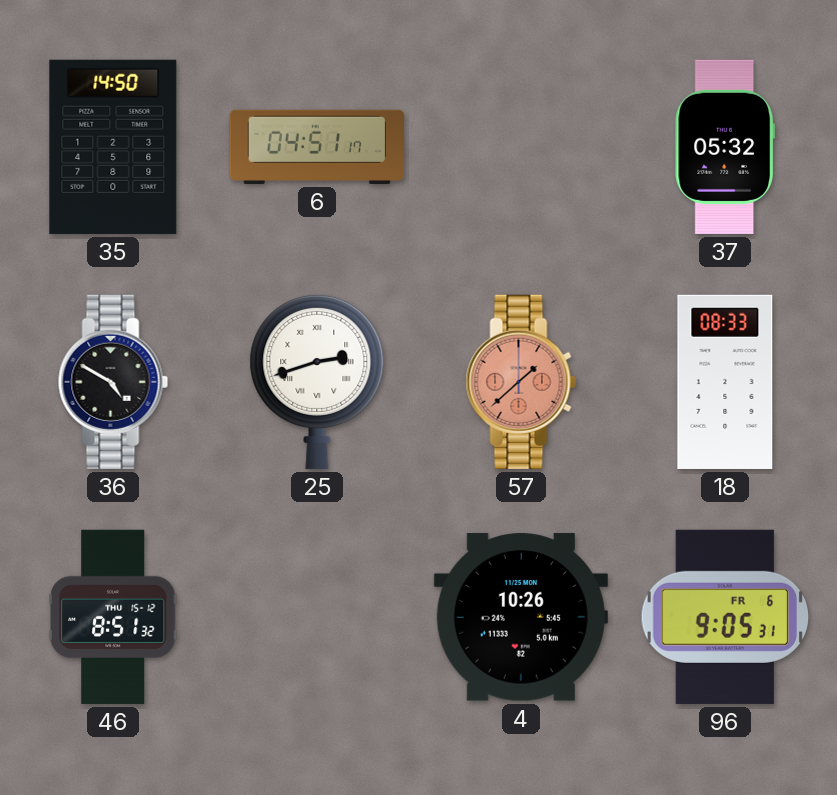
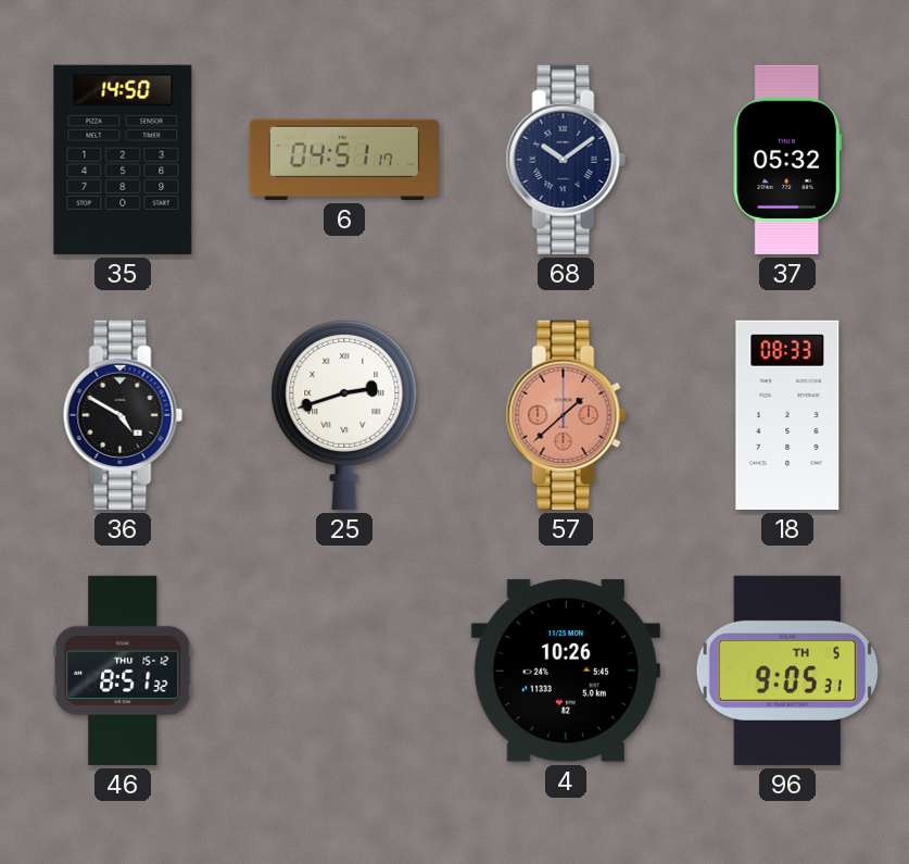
68: none -> 10:09 (566, 160)
96 date: FR 6 -> TH 5 (786, 671)
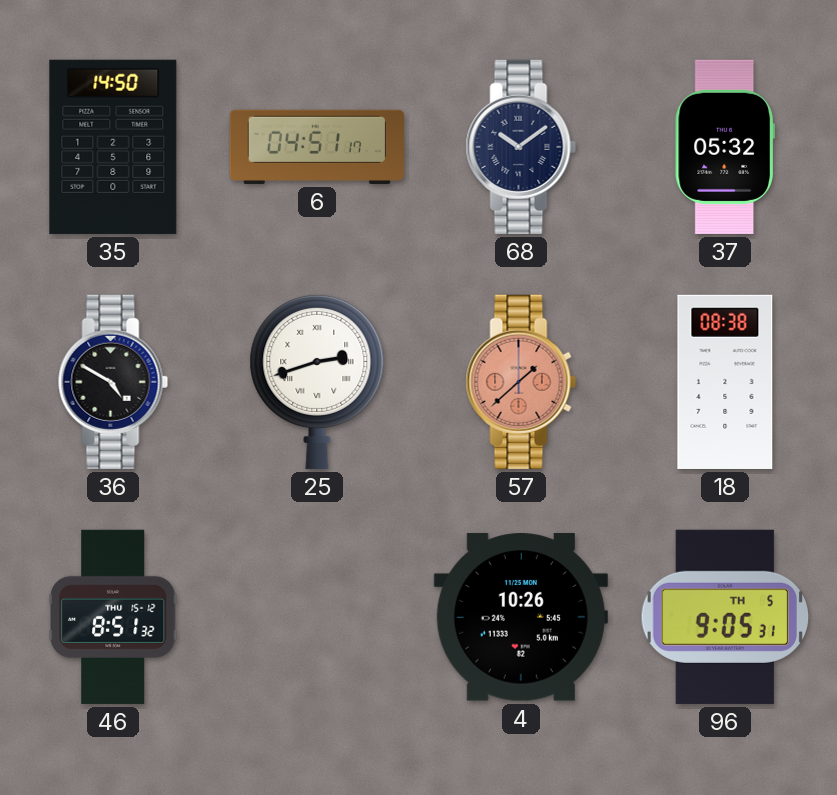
18: 08:33 -> 08:38 (725, 382)
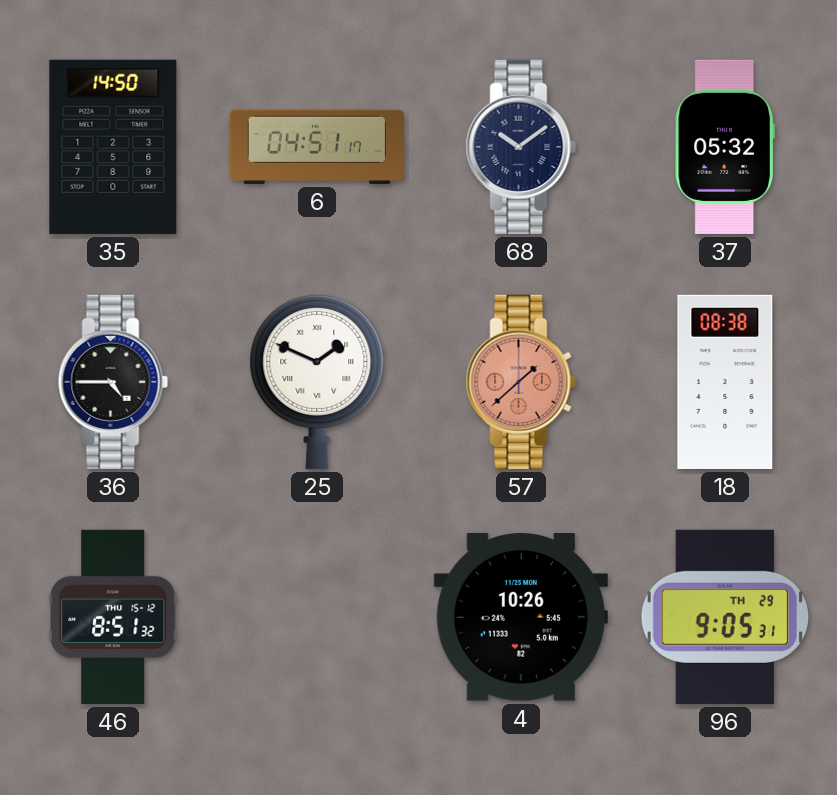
36: 4:50 -> 4:45 (113, 382)
25: 2:42 -> 1:49 (317, 381)
96 date: TH 5 -> TH 29 (724, 617)
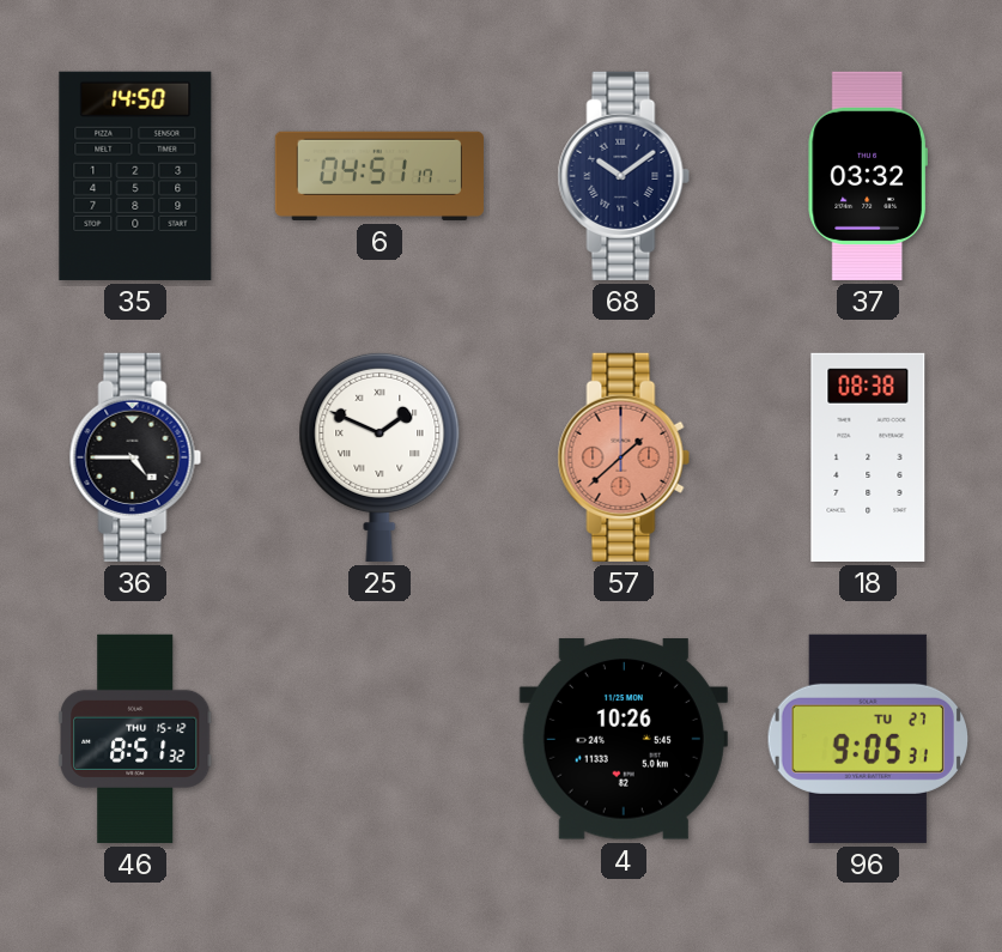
37: 05:32 -> 03:32 (868, 176)
96 date: TH 29 -> TU 27 (867, 739)
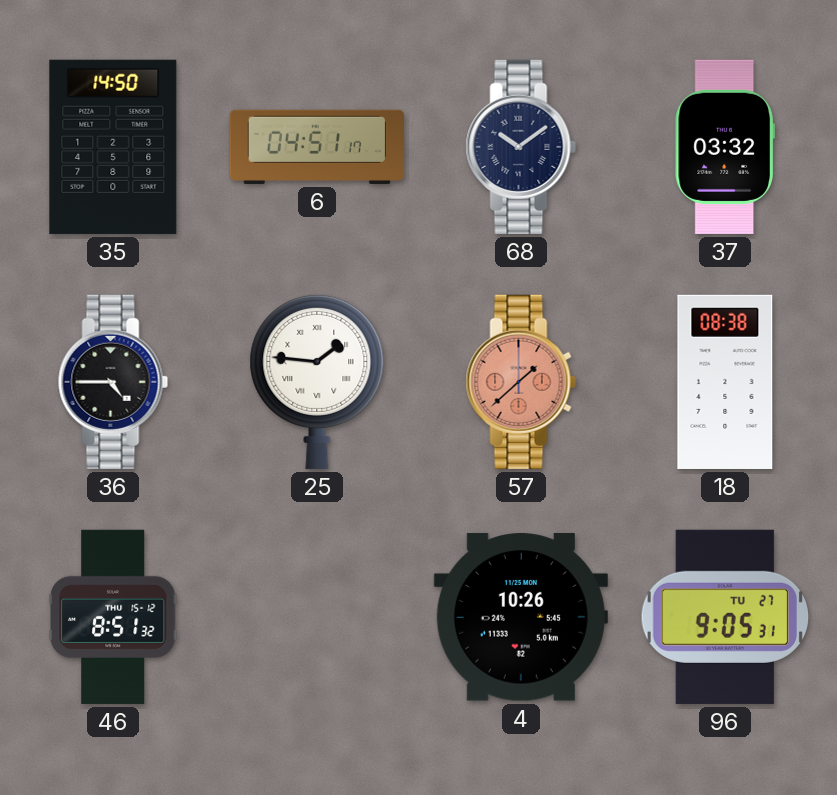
25: 1:49 -> 1:46 (317, 381)
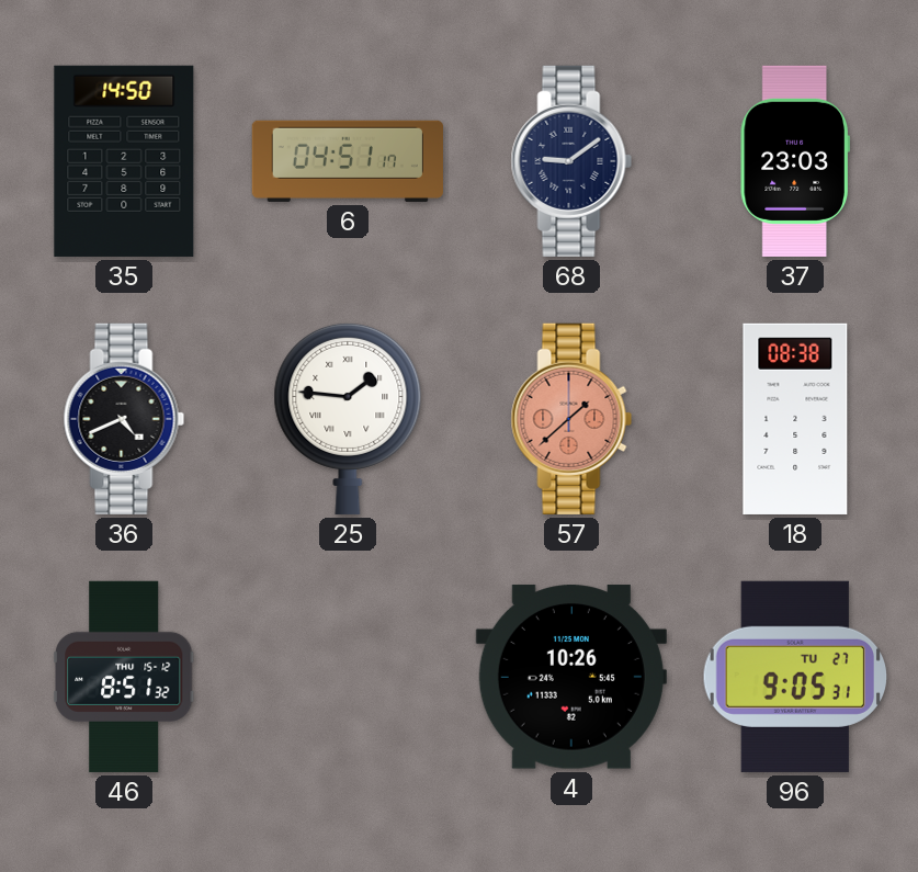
68: 10:09 -> 9:09 (571, 161)
37: 03:32 -> 23:03 (795, 161)
36: 4:45 -> 4:41 (124, 419)
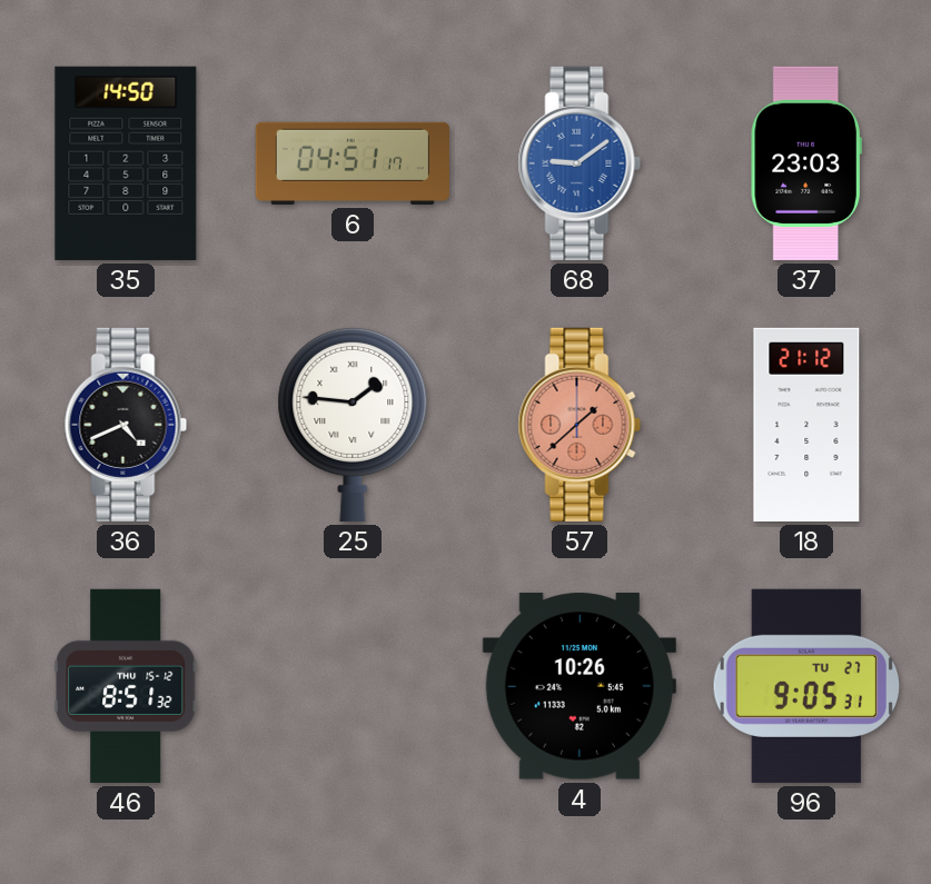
68 dial: navy -> blue (580, 163)
18: 08:38 -> 21:12 (806, 425)
